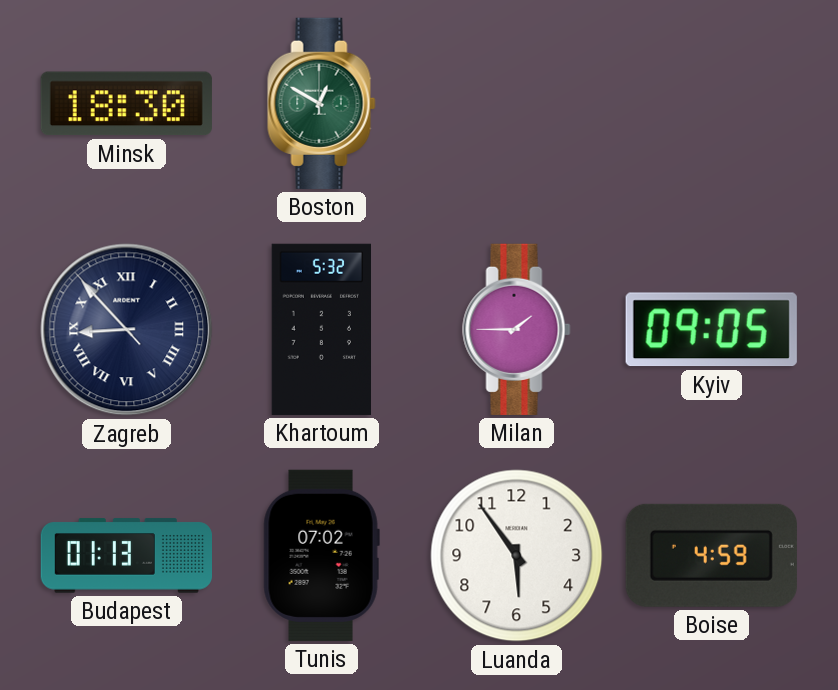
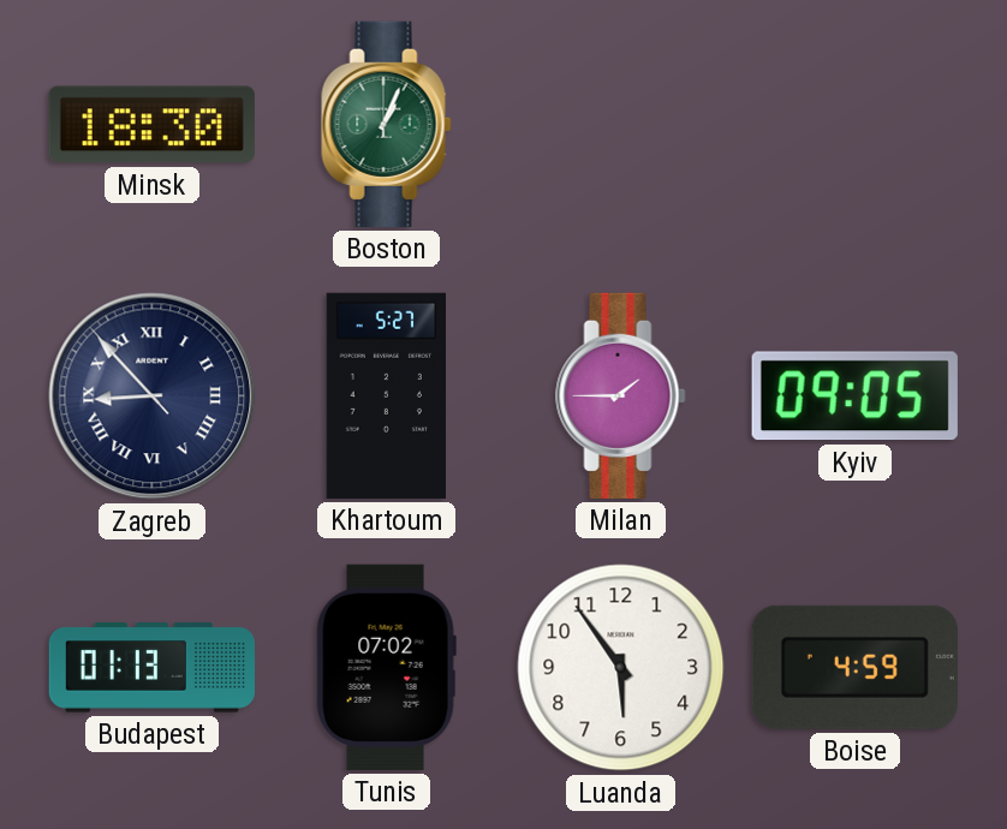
Boston: 12:50 -> 1:04 (387, 124)
Khartoum: 5:32 -> 5:27 (387, 395)
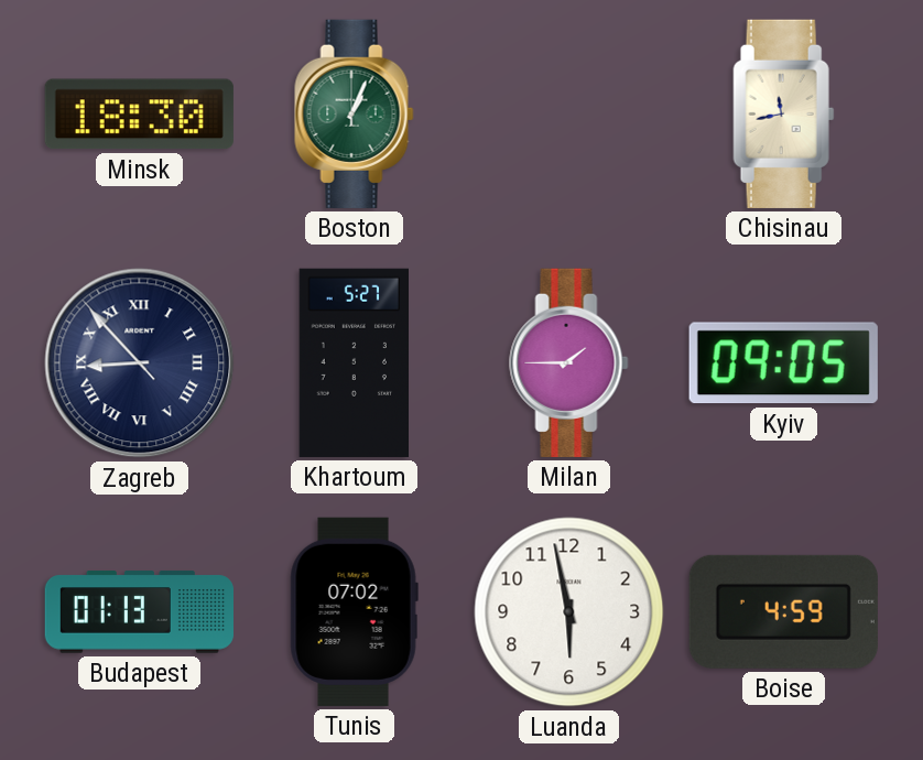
Chisinau: none -> 11:43 (784, 113)
Luanda: 5:54 -> 5:58 (569, 612)
